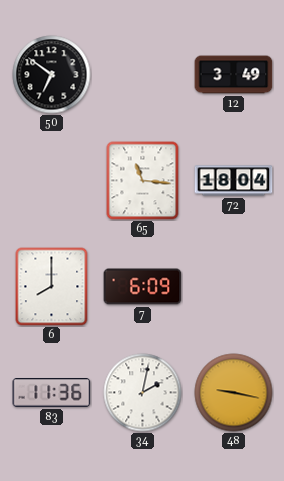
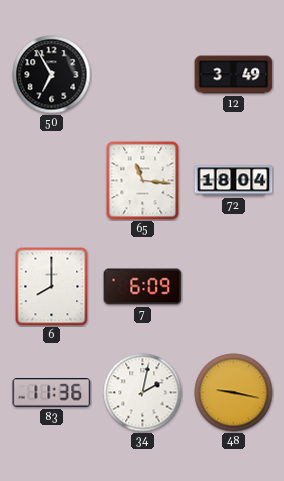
50: 6:51 -> 6:55 (52, 75)
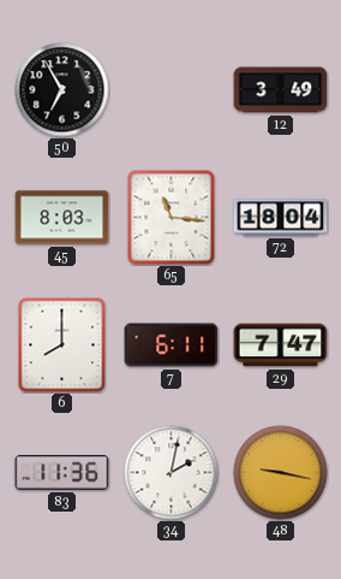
45: none -> 8:03 (62, 218)
7: 6:09 -> 6:11 (172, 345)
29: none -> 7:47 (281, 345)
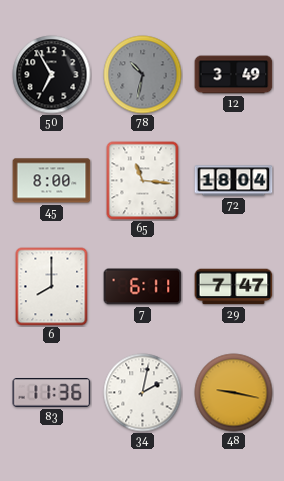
78: none -> 10:32 (143, 75)
45: 8:03 -> 8:00 (52, 181)
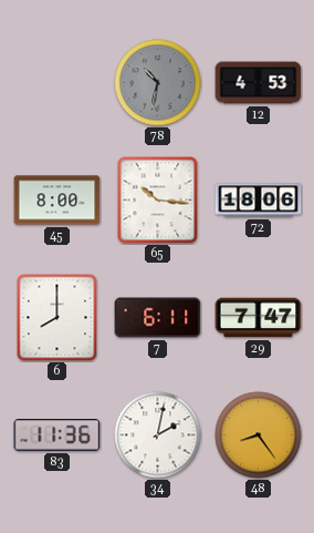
50: 6:55 -> none (52, 75)
12: 3:49 -> 4:53 (259, 83)
65: 11:16 -> 10:16 (158, 201)
72: 18:04 -> 18:06 (259, 201)
48: 9:17 -> 8:24 (259, 435)
